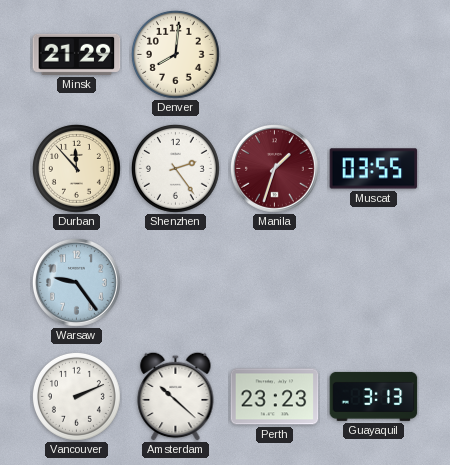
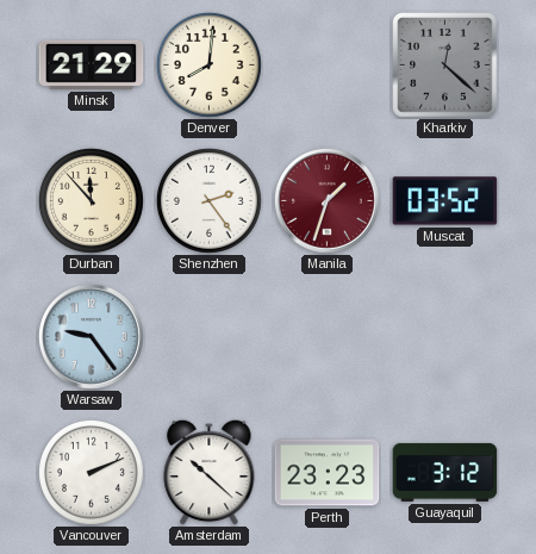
Kharkiv: none -> 12:22 (445, 66)
Muscat: 03:55 -> 03:52 (445, 201)
Guayaquil: 3:13 -> 3:12 (445, 472)
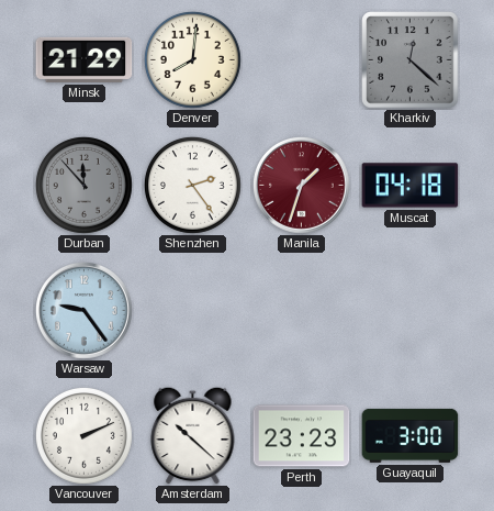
Durban dial: cream -> grey (83, 185)
Muscat: 03:52 -> 04:18 (411, 186)
Guayaquil: 3:12 -> 3:00 (411, 435)
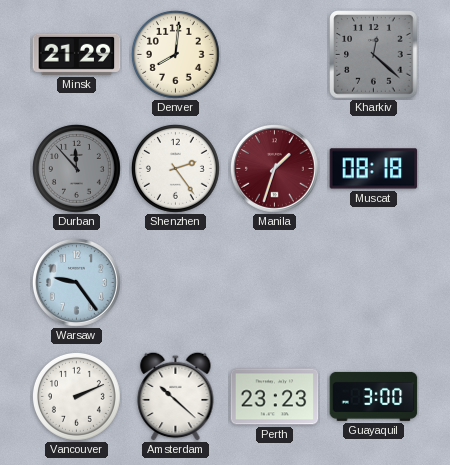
Muscat: 04:18 -> 08:18 (374, 169)
